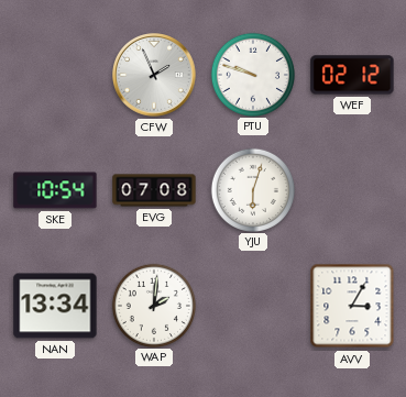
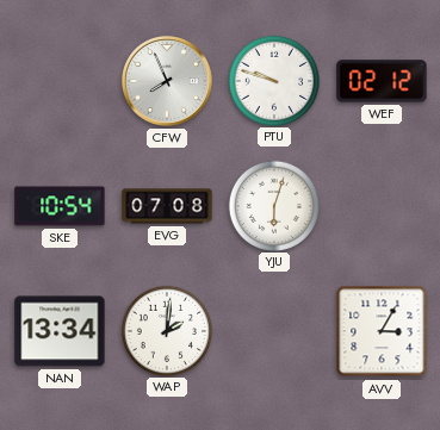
CFW: 1:56 -> 7:56 (168, 82)
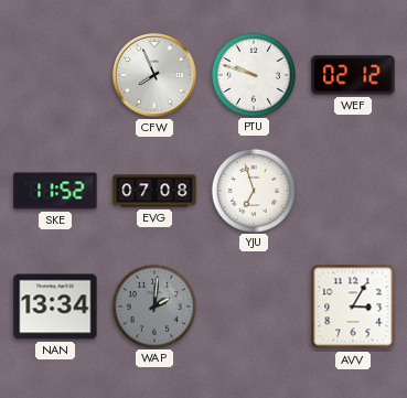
SKE: 10:54 -> 11:52 (55, 191)
YJU: 6:03 -> 6:57 (253, 190)
WAP dial: white -> grey (153, 305)
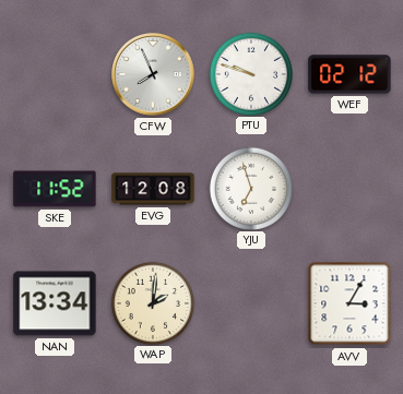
EVG: 07:08 -> 12:08 (153, 189)
WAP dial: grey -> cream (152, 302)
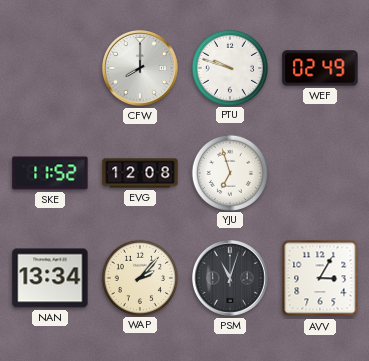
CFW: 7:56 -> 8:00 (141, 69)
WEF: 02:12 -> 02:49 (320, 68)
WAP: 2:01 -> 2:07 (139, 277)
PSM: none -> 11:03 (231, 279)
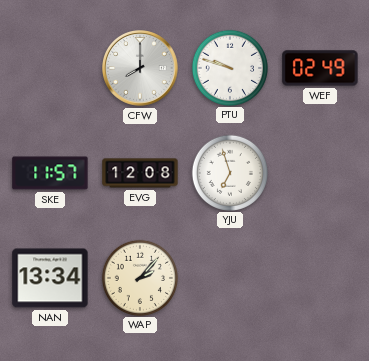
SKE: 11:52 -> 11:57 (50, 173)
PSM: 11:03 -> none (231, 279)
AVV: 3:05 -> none (320, 278)
